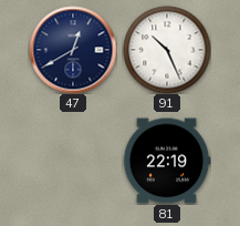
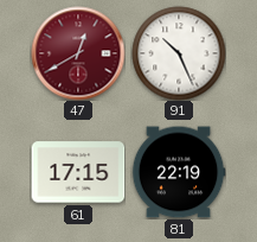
47 dial: navy -> burgundy (78, 53)
61: none -> 17:15 (78, 172)
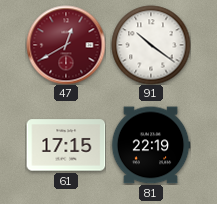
91: 10:26 -> 10:21 (151, 45)
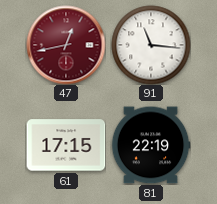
47: 12:40 -> 12:43 (66, 45)
91: 10:21 -> 11:16 (151, 45)
